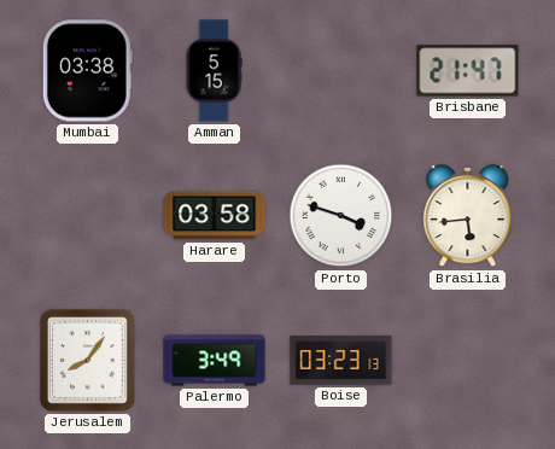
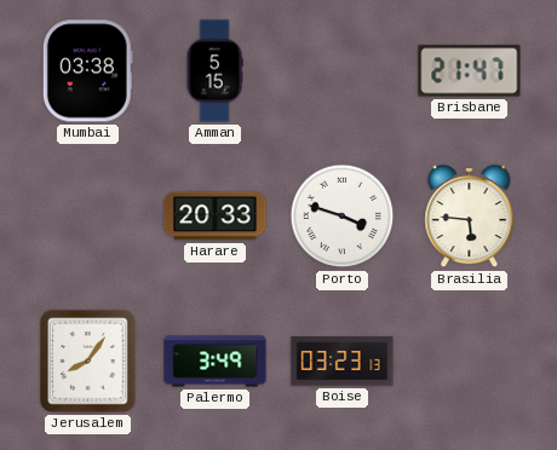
Harare: 03:58 -> 20:33 (216, 217)
Brasilia: 5:44 -> 5:46 (470, 217)
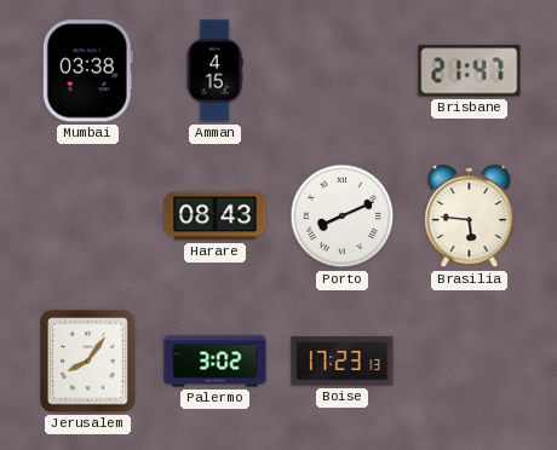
Amman: 5:15 -> 4:15 (214, 71)
Harare: 20:33 -> 08:43 (216, 217)
Porto: 3:48 -> 8:11 (343, 217)
Palermo: 3:49 -> 3:02 (216, 362)
Boise: 03:23 -> 17:23 (343, 362)
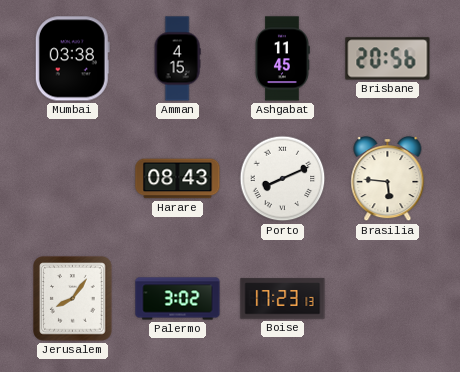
Ashgabat: none -> 11:45 (283, 59)
Brisbane: 21:47 -> 20:56 (388, 59)
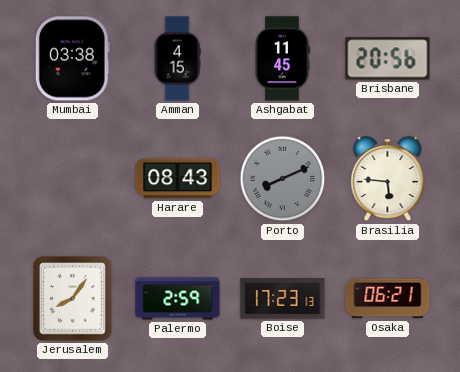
Porto dial: white -> grey (283, 179)
Palermo: 3:02 -> 2:59 (178, 299)
Osaka: none -> 06:21 (388, 299)
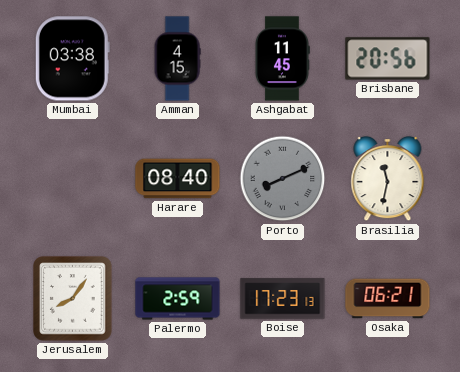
Harare: 08:43 -> 08:40 (178, 179)
Brasilia: 5:46 -> 11:32 (388, 179)
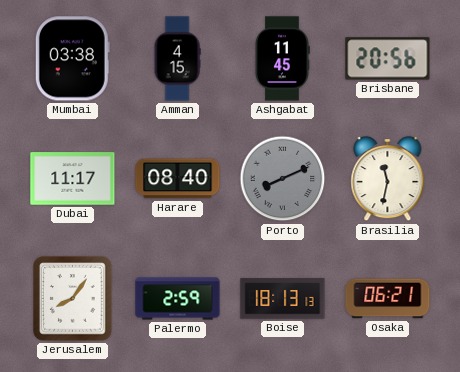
Dubai: none -> 11:17 (73, 179)
Boise: 17:23 -> 18:13 (283, 299)
